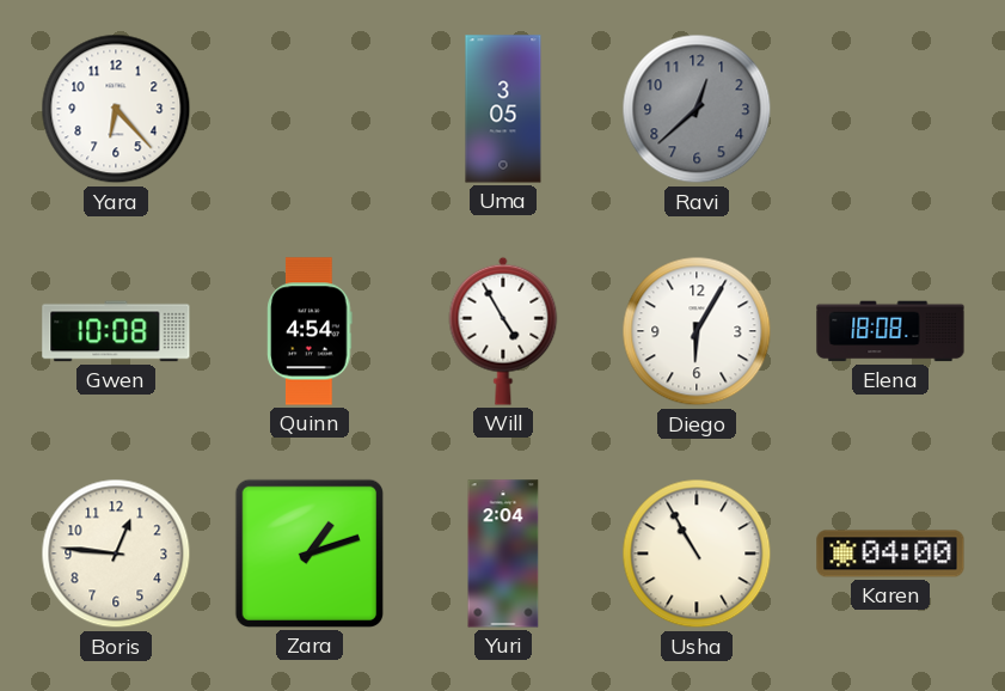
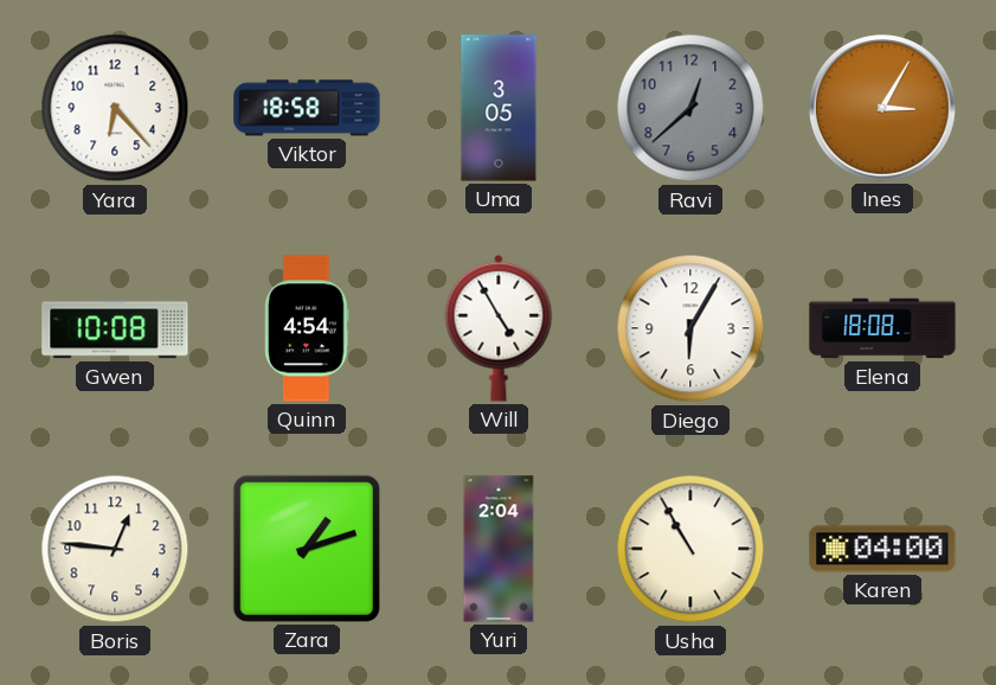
Viktor: none -> 18:58 (307, 108)
Ines: none -> 3:05 (883, 109)
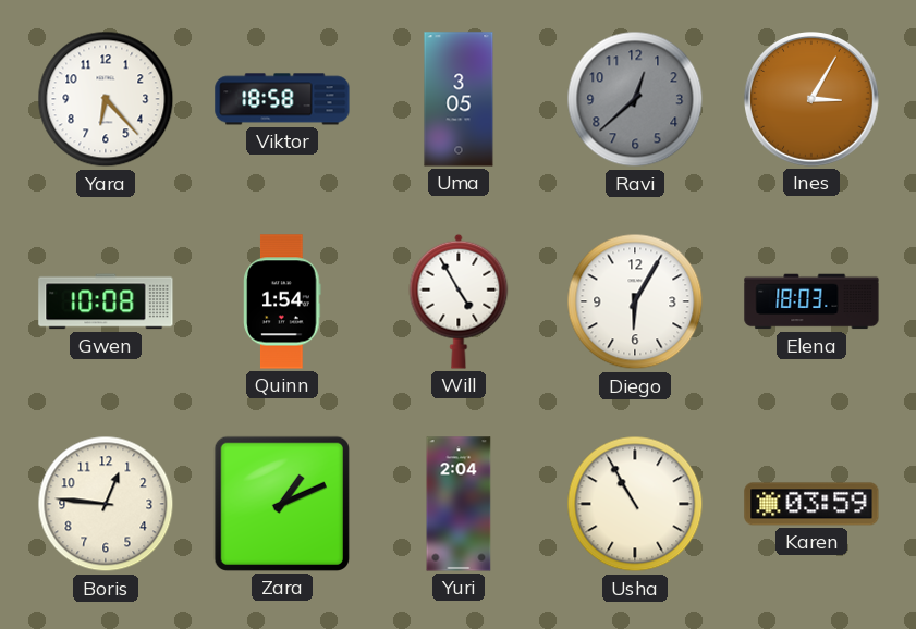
Quinn: 4:54 -> 1:54 (282, 301)
Elena: 18:08 -> 18:03 (811, 301)
Zara: 1:12 -> 1:11 (282, 504)
Karen: 04:00 -> 03:59 (811, 504)
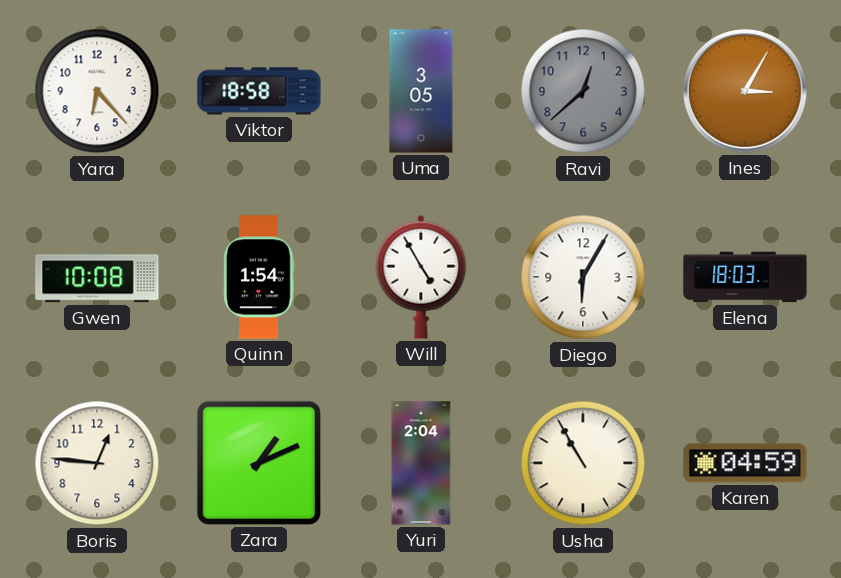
Karen: 03:59 -> 04:59 (745, 463)
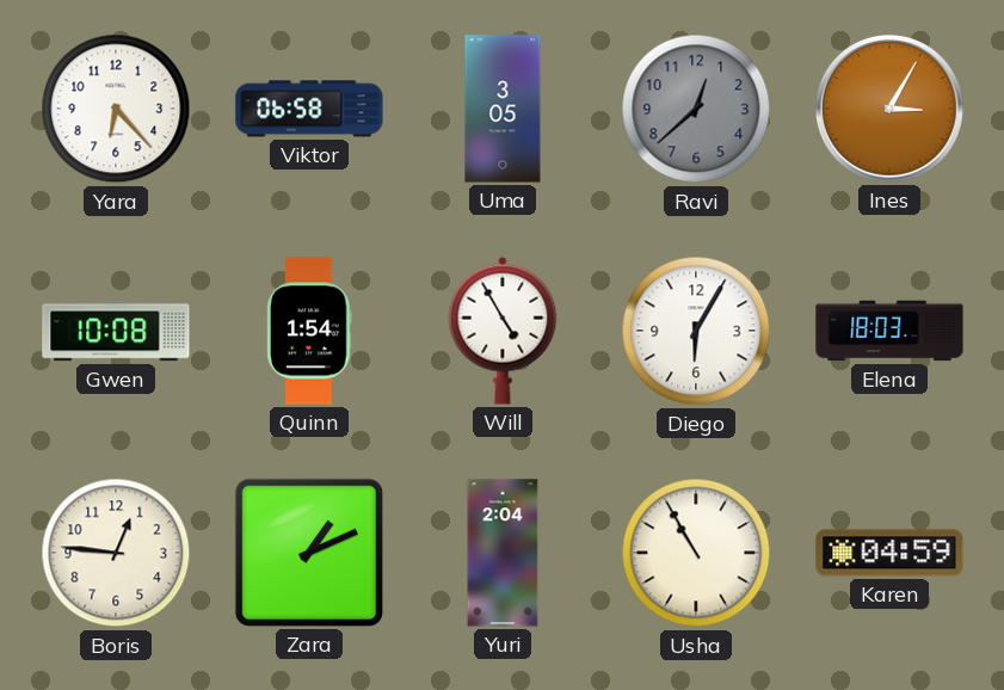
Viktor: 18:58 -> 06:58 (309, 109)
